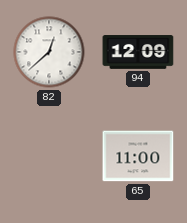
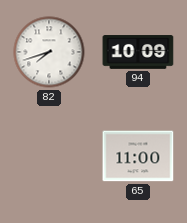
82: 12:38 -> 7:42 (49, 52)
94: 12:09 -> 10:09 (138, 52)
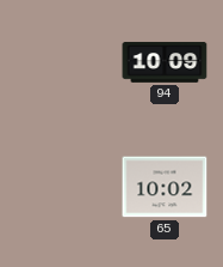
82: 7:42 -> none (49, 52)
65: 11:00 -> 10:02 (165, 187)
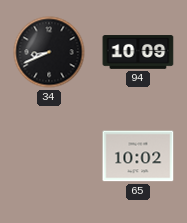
34: none -> 8:41 (49, 52)
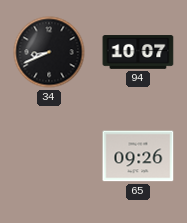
94: 10:09 -> 10:07 (138, 52)
65: 10:02 -> 09:26 (138, 156)
